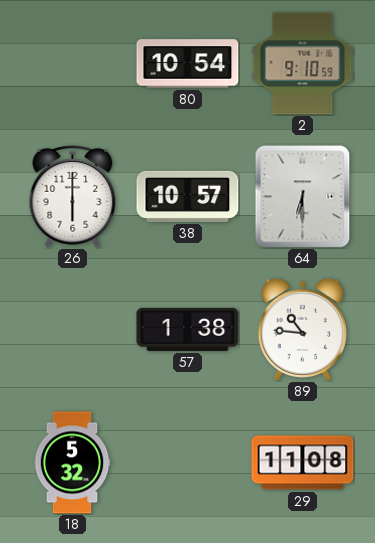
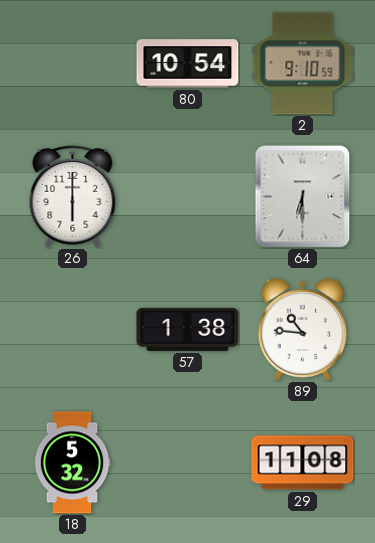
38: 10:57 -> none (188, 196)
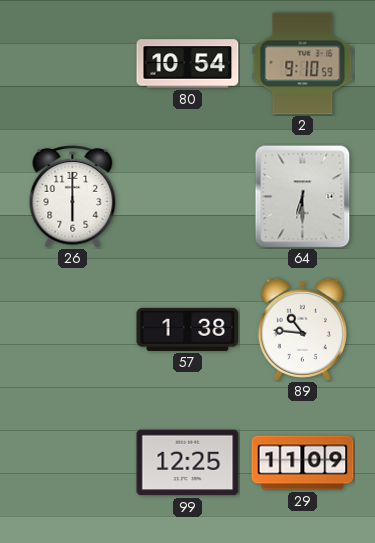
18: 5:32 -> none (72, 463)
99: none -> 12:25 (188, 463)
29: 11:08 -> 11:09 (303, 463)
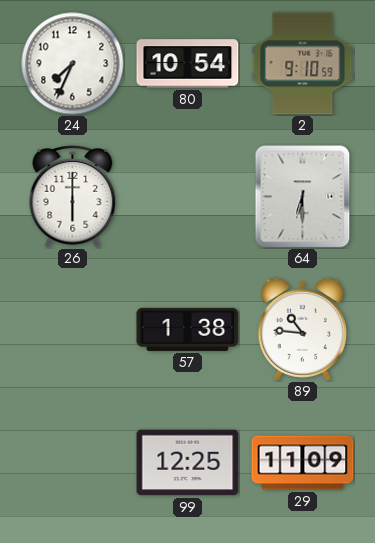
24: none -> 7:34 (73, 64)
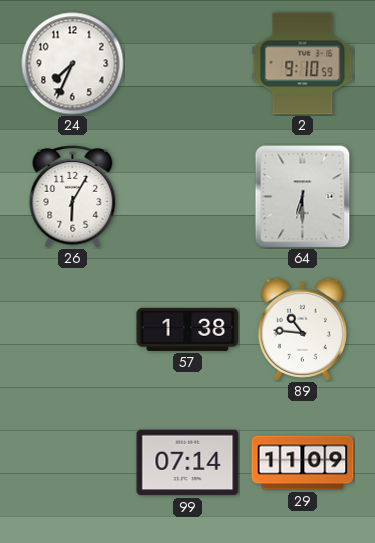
80: 10:54 -> none (188, 64)
26: 6:00 -> 6:05 (73, 197)
99: 12:25 -> 07:14 (188, 463)
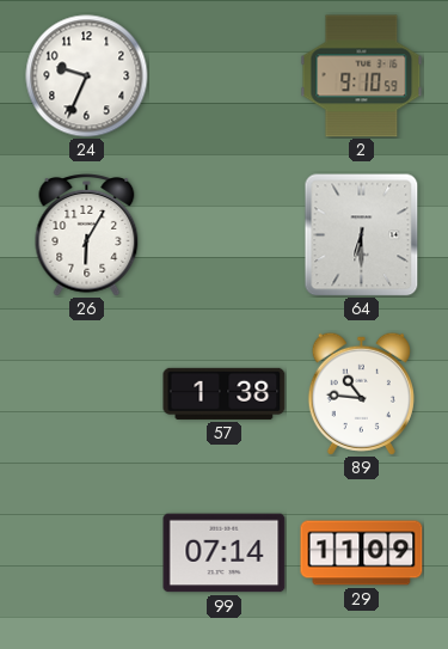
24: 7:34 -> 9:34 (87, 76)
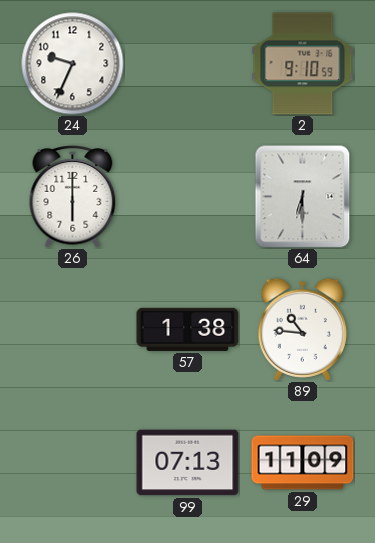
26: 6:05 -> 6:00 (73, 197)
99: 07:14 -> 07:13 (188, 463)
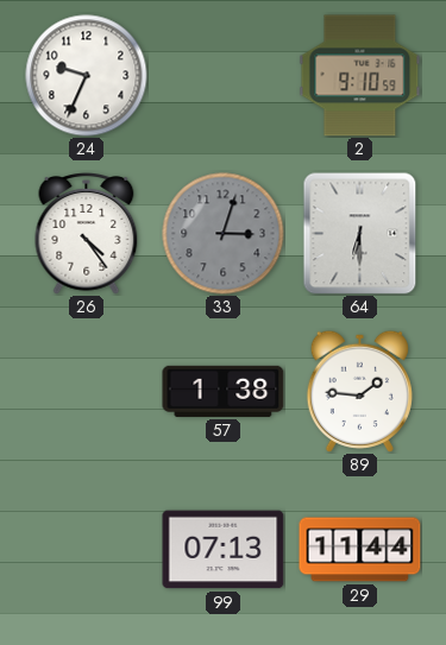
26: 6:00 -> 4:24 (87, 234)
33: none -> 3:03 (224, 234)
89: 10:46 -> 1:46 (359, 391)
29: 11:09 -> 11:44 (360, 550)
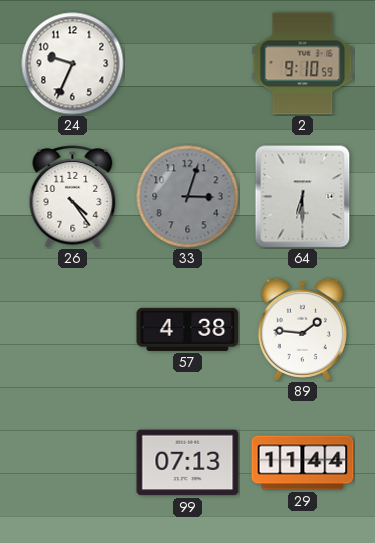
57: 1:38 -> 4:38 (188, 329)
